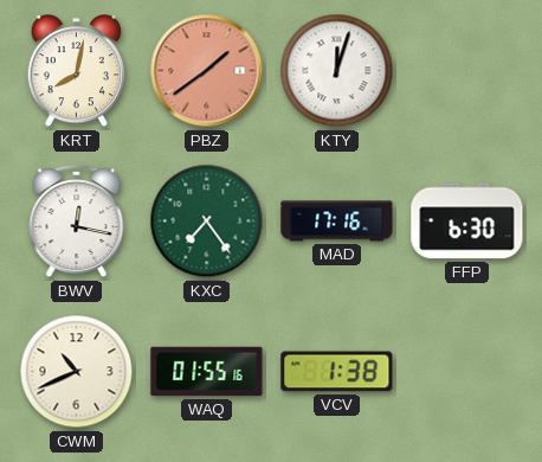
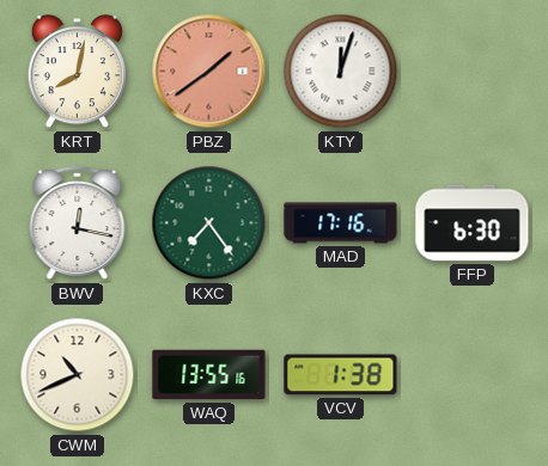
WAQ: 01:55 -> 13:55 (209, 375)
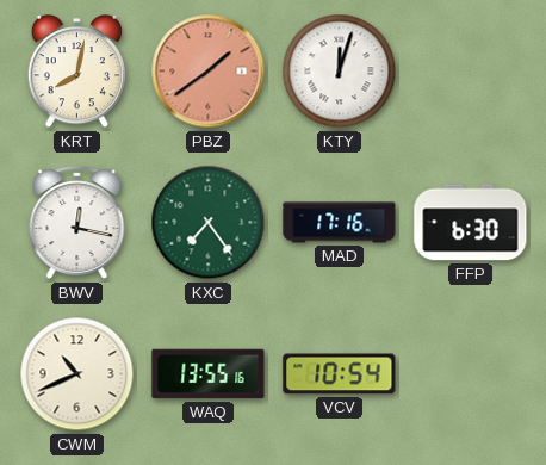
VCV: 1:38 -> 10:54 (340, 374)
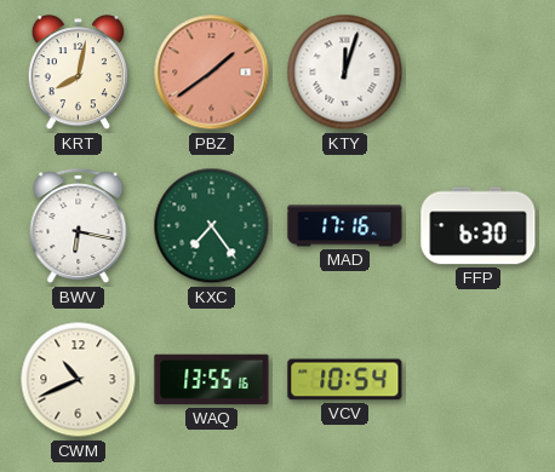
BWV: 12:17 -> 6:17 (79, 226)
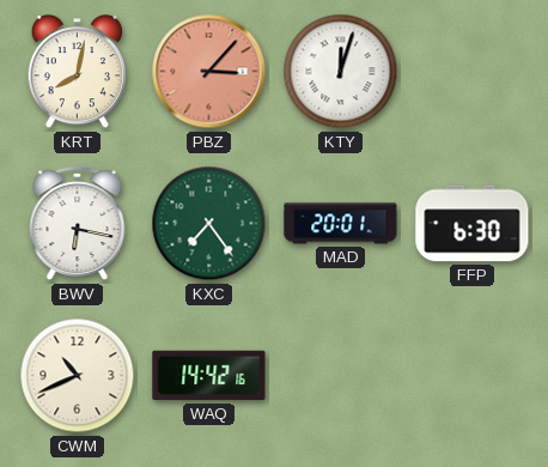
PBZ: 1:39 -> 3:07 (209, 72)
MAD: 17:16 -> 20:01 (341, 224)
WAQ: 13:55 -> 14:42 (209, 376)
VCV: 10:54 -> none (345, 380)
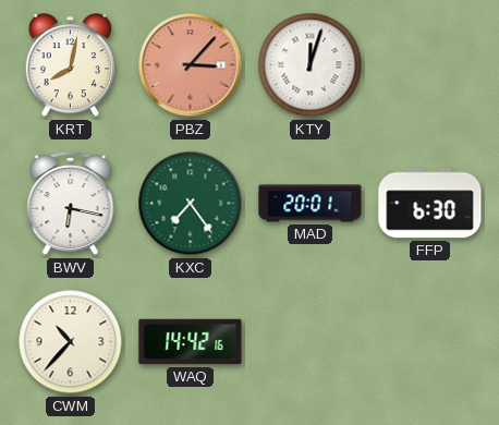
CWM: 10:41 -> 10:37 (71, 342)
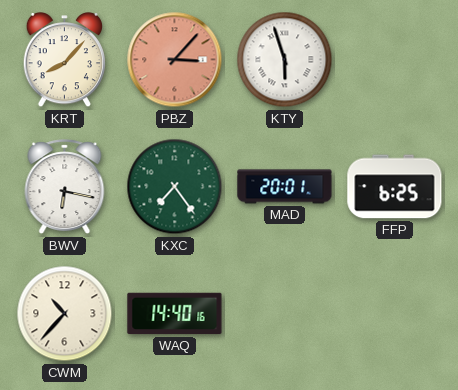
KRT: 8:02 -> 8:07 (64, 60)
KTY: 12:03 -> 5:57 (285, 60)
FFP: 6:30 -> 6:25 (395, 187)
WAQ: 14:42 -> 14:40 (175, 314)
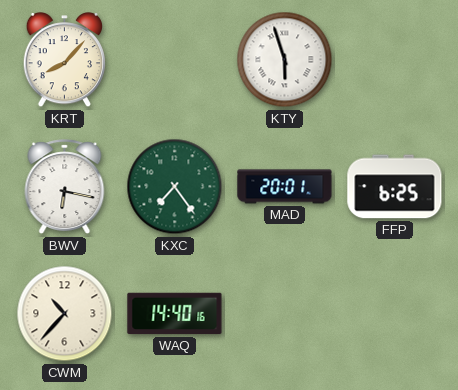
PBZ: 3:07 -> none (175, 60)
